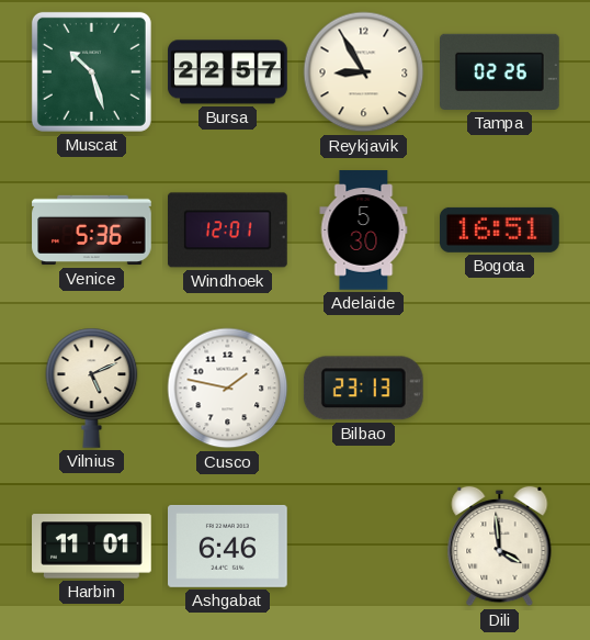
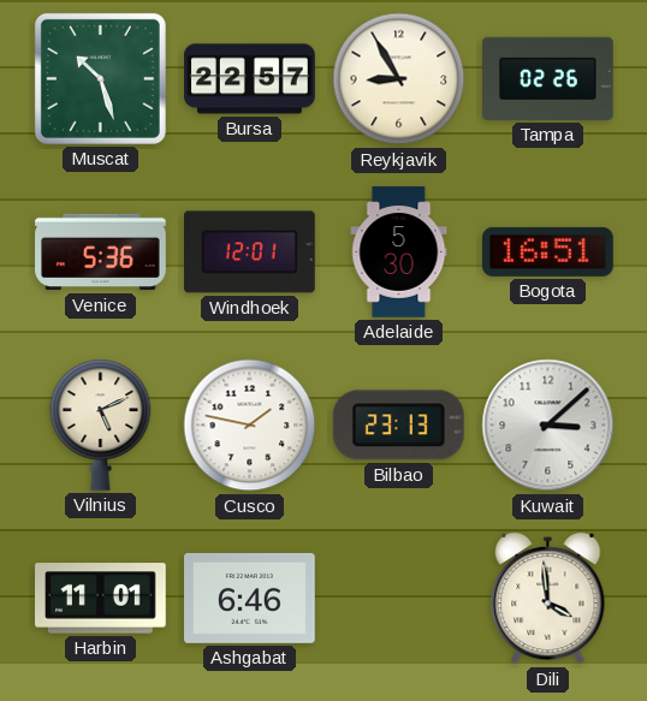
Kuwait: none -> 3:08 (548, 426)
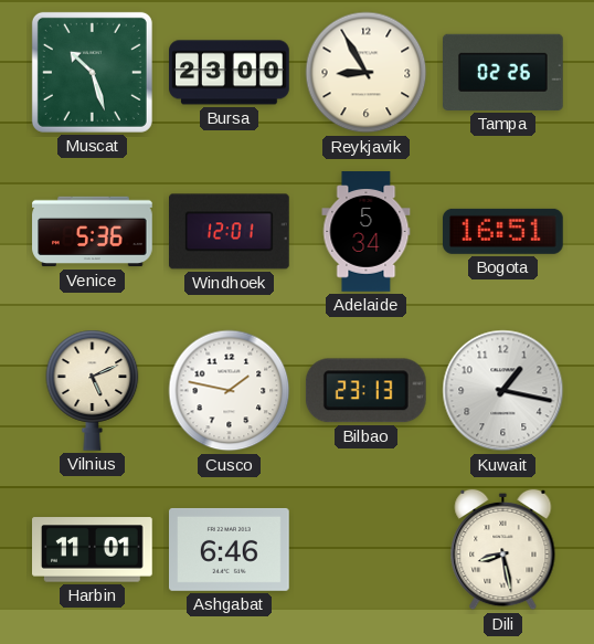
Bursa: 22:57 -> 23:00 (230, 73)
Adelaide: 5:30 -> 5:34 (367, 232)
Kuwait: 3:08 -> 1:17 (503, 391)
Dili: 3:59 -> 8:28 (503, 550)
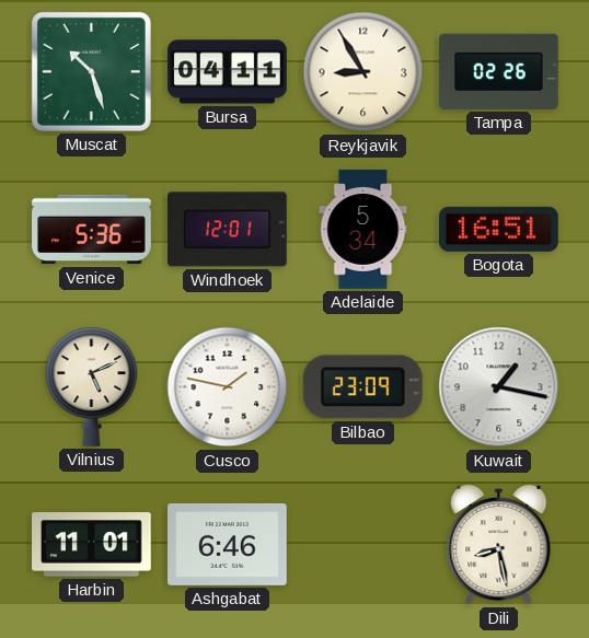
Bursa: 23:00 -> 04:11 (228, 72)
Bilbao: 23:13 -> 23:09 (362, 387)
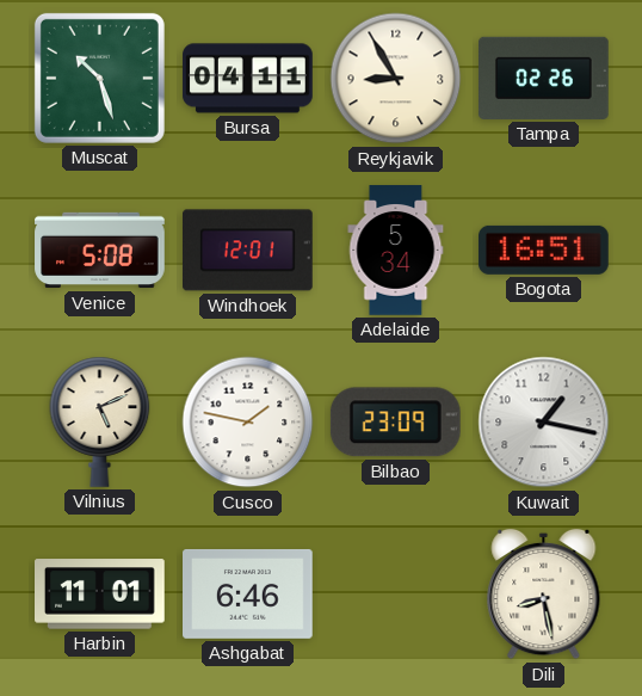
Venice: 5:36 -> 5:08 (100, 251)
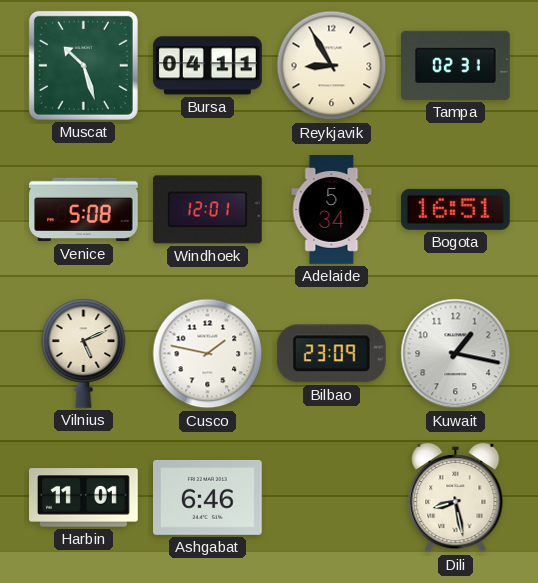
Tampa: 02:26 -> 02:31 (456, 65)
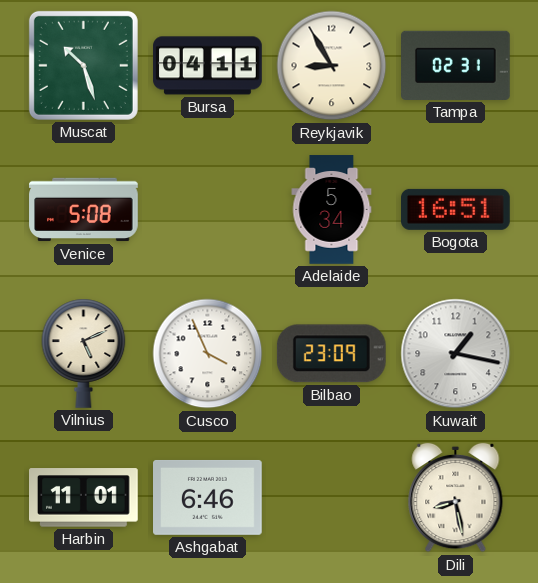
Windhoek: 12:01 -> none (208, 210)
Cusco: 1:47 -> 3:56 (208, 354)
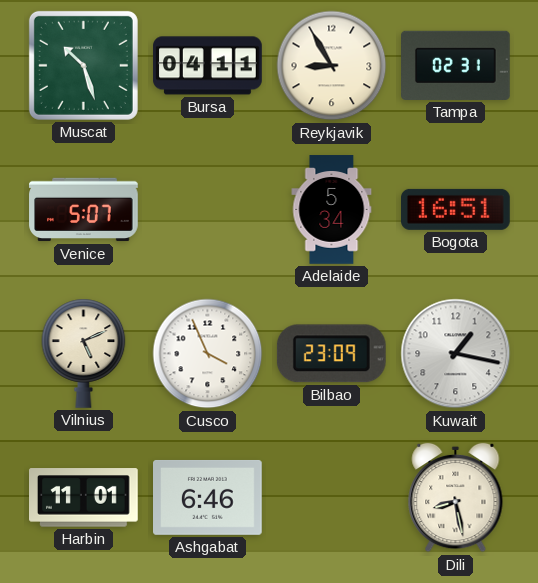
Venice: 5:08 -> 5:07 (84, 210)
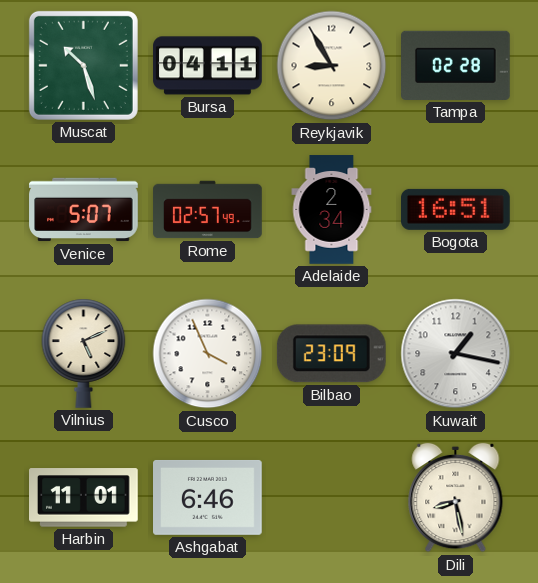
Tampa: 02:31 -> 02:28 (456, 65)
Rome: none -> 02:57 (208, 210)
Adelaide: 5:34 -> 2:34 (332, 210)
